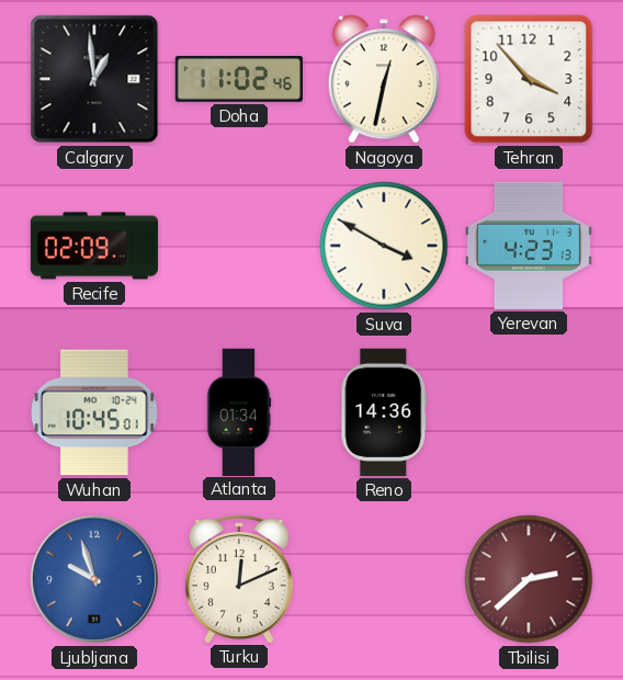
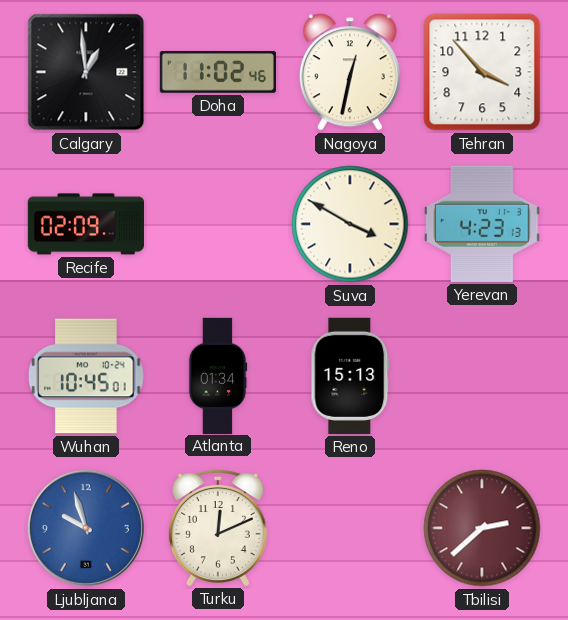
Reno: 14:36 -> 15:13 (350, 376)
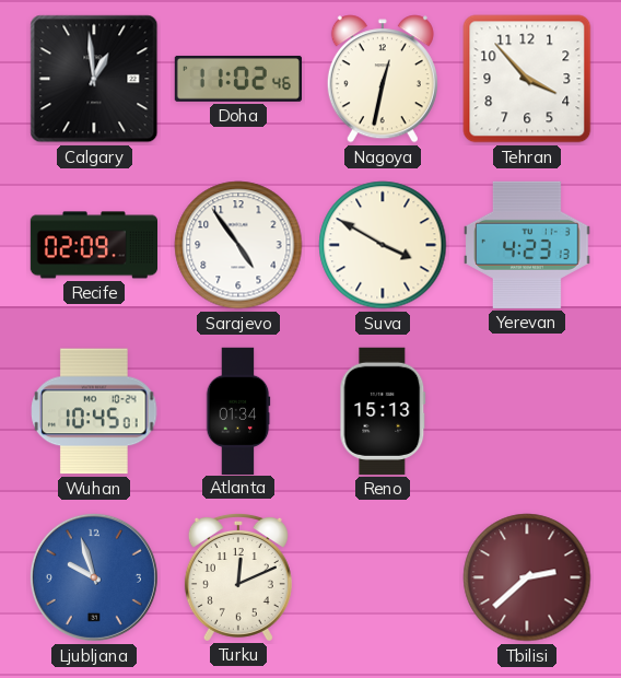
Sarajevo: none -> 4:54 (238, 245)
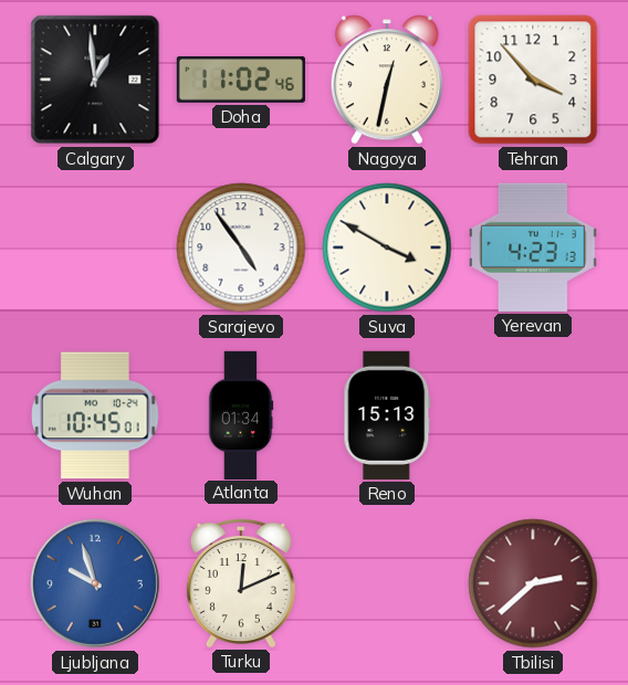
Recife: 02:09 -> none (93, 245)
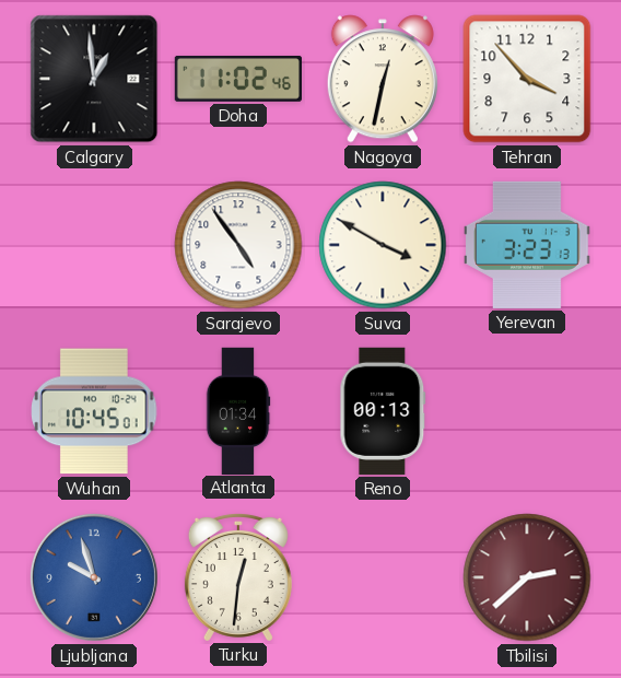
Yerevan: 4:23 -> 3:23 (527, 245)
Reno: 15:13 -> 00:13 (383, 411)
Turku: 12:11 -> 12:31 (238, 576)
